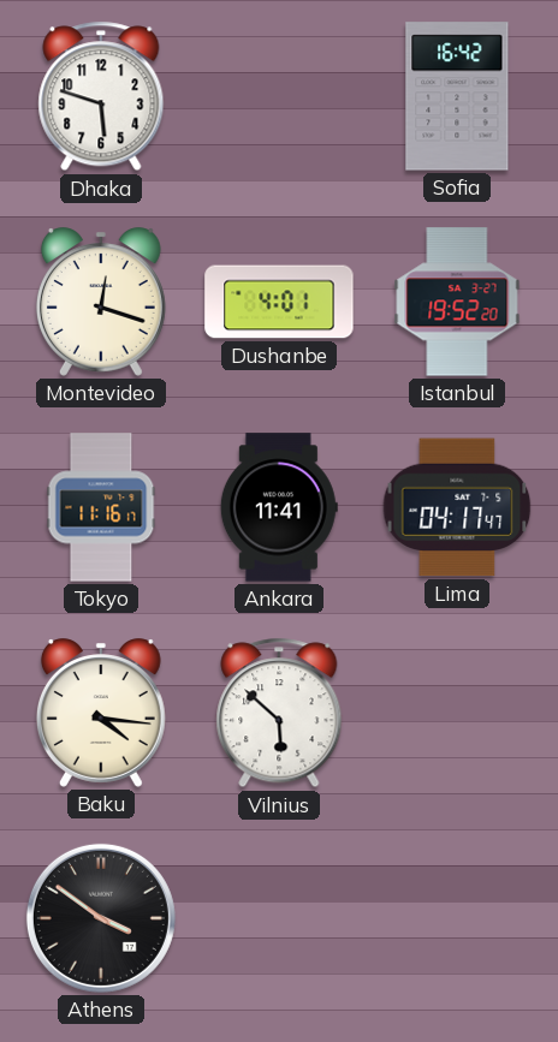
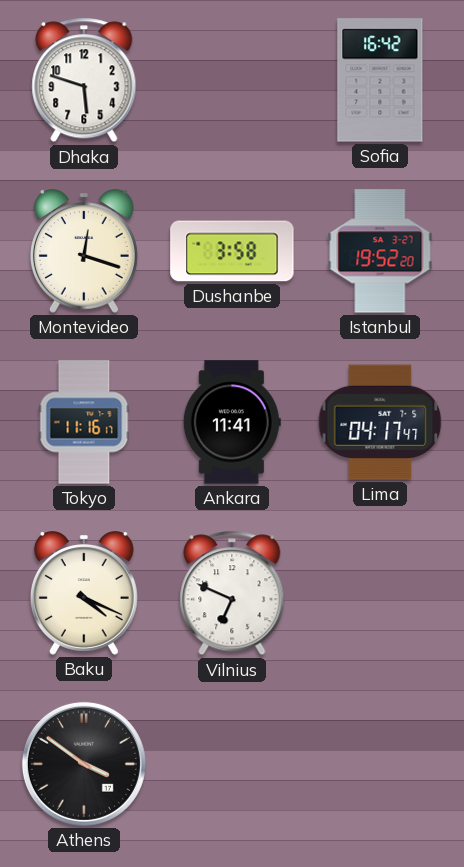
Dushanbe: 4:01 -> 3:58 (232, 251)
Baku: 4:16 -> 4:19 (84, 593)
Vilnius: 5:52 -> 6:49 (232, 593)
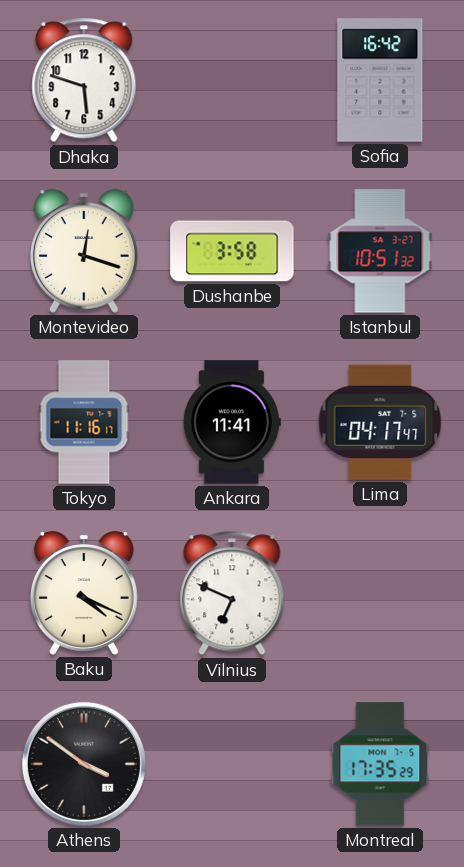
Istanbul: 19:52 -> 10:51 (380, 251)
Montreal: none -> 17:35 (380, 764)
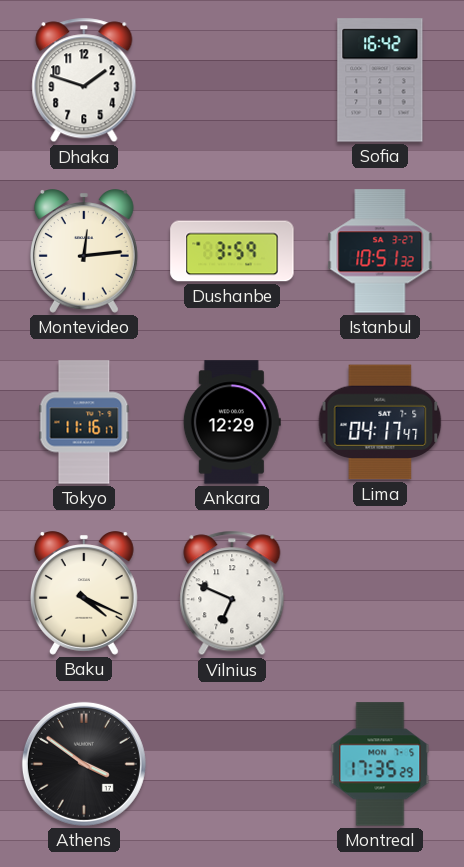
Dhaka: 5:48 -> 1:48 (84, 80)
Montevideo: 12:18 -> 12:14 (84, 251)
Dushanbe: 3:58 -> 3:59 (232, 251)
Ankara: 11:41 -> 12:29 (232, 422)
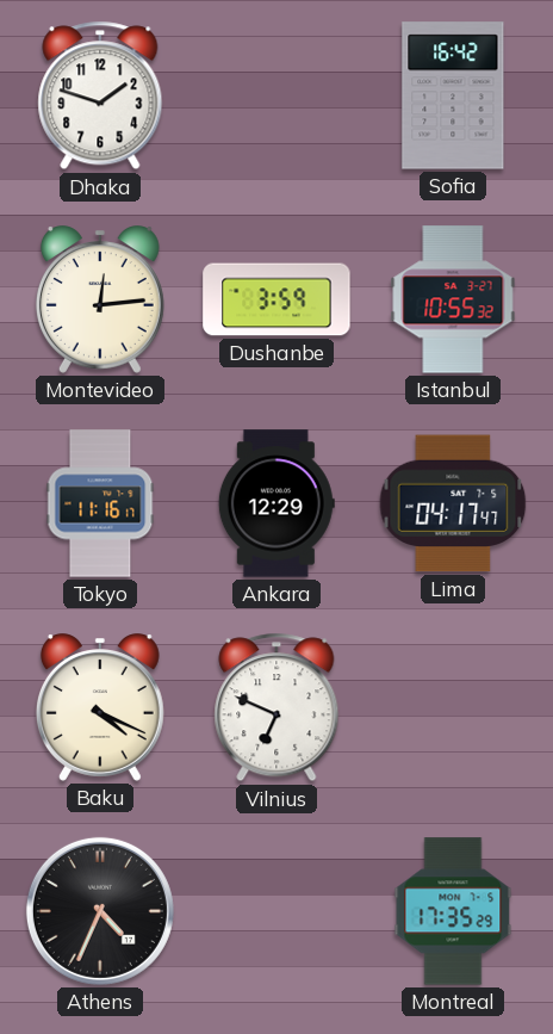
Istanbul: 10:51 -> 10:55 (453, 299)
Athens: 3:51 -> 4:34 (100, 911)
